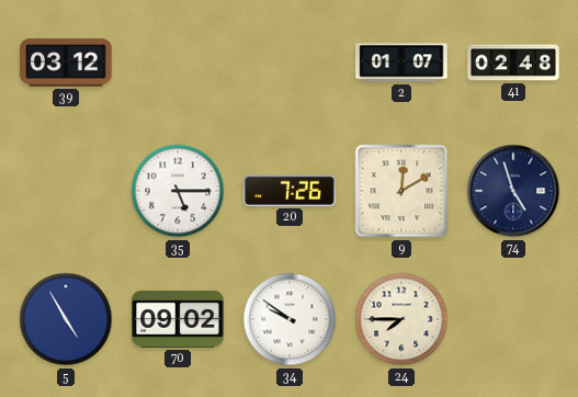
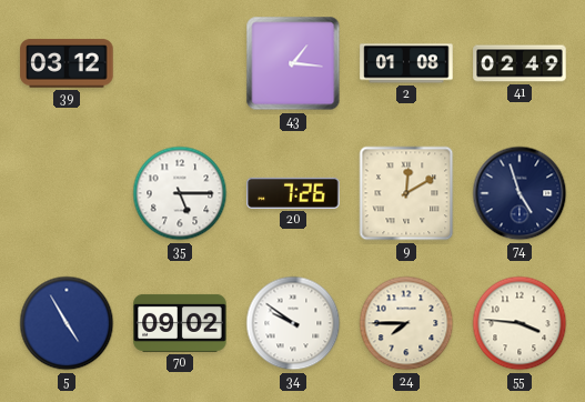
43: none -> 1:16 (293, 63)
2: 01:07 -> 01:08 (406, 63)
41: 02:48 -> 02:49 (520, 63)
55: none -> 3:46 (520, 323)
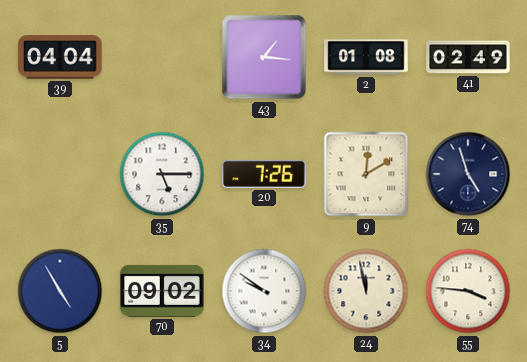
39: 03:12 -> 04:04 (60, 57)
24: 7:45 -> 11:58 (366, 291)
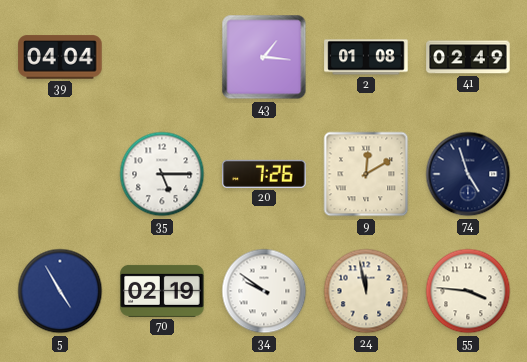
70: 09:02 -> 02:19 (162, 291)
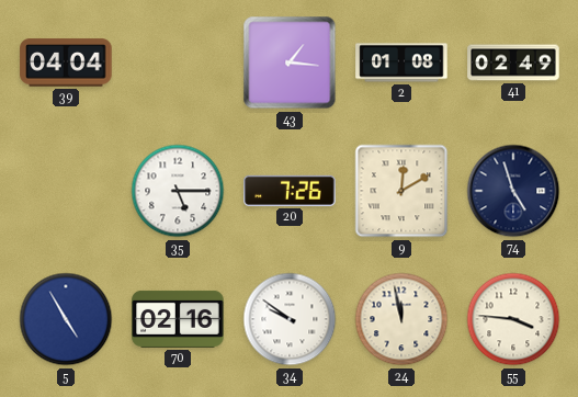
70: 02:19 -> 02:16 (178, 319)
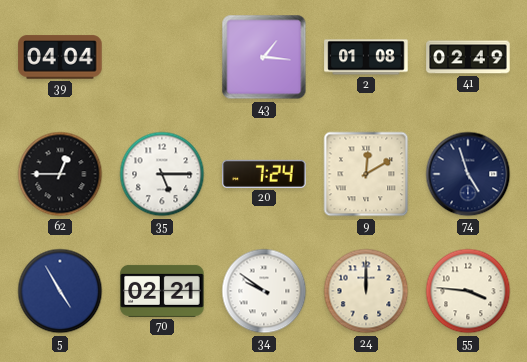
62: none -> 12:45 (60, 174)
20: 7:26 -> 7:24 (264, 174)
70: 02:16 -> 02:21 (162, 291)
24: 11:58 -> 12:00 (366, 291)
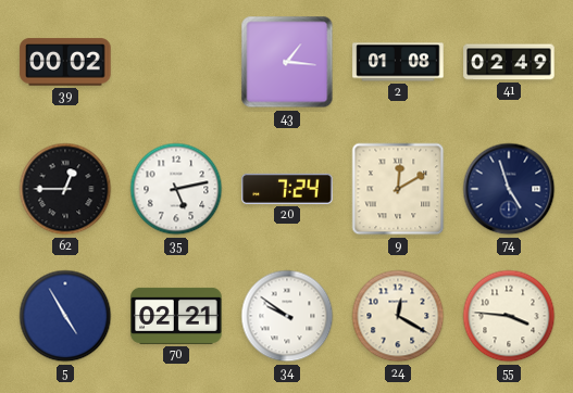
39: 04:04 -> 00:02 (65, 62)
35: 5:15 -> 5:13 (176, 189)
24: 12:00 -> 12:20 (398, 316)
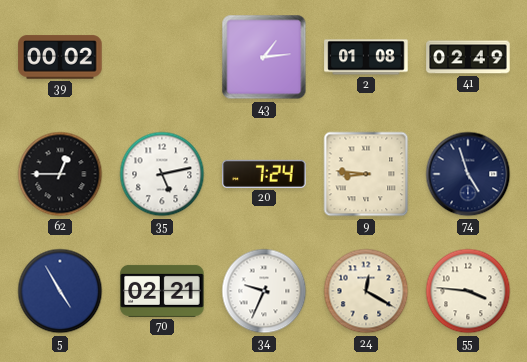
43: 1:16 -> 1:14 (264, 57)
9: 12:10 -> 8:46 (366, 174)
34: 9:51 -> 9:34 (264, 291)
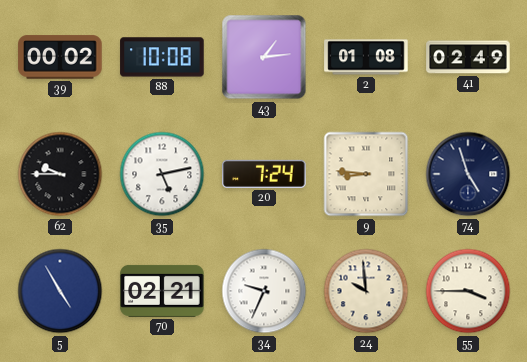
88: none -> 10:08 (162, 57)
62: 12:45 -> 9:45 (60, 174)
24: 12:20 -> 9:59 (366, 291)
55: 3:46 -> 3:45 (468, 291)
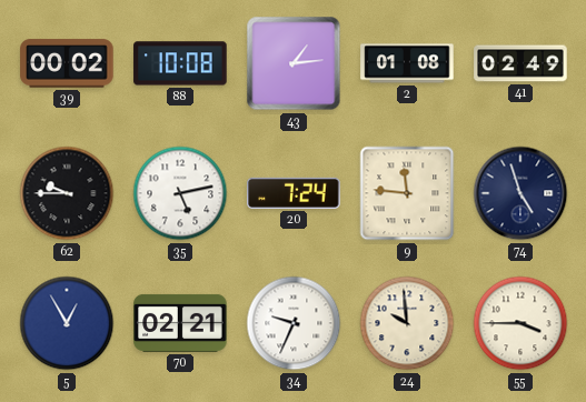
9: 8:46 -> 11:46 (407, 193)
5: 4:55 -> 12:55 (67, 323)
